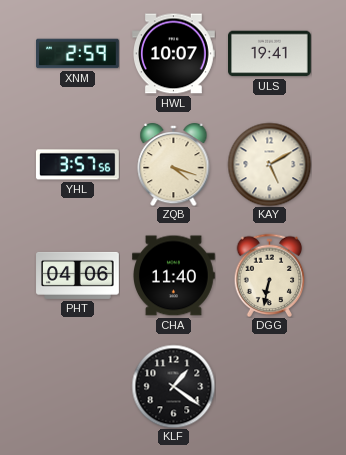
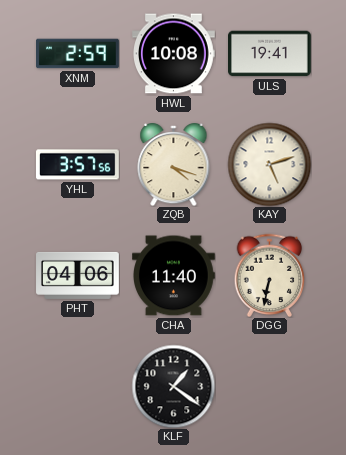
HWL: 10:07 -> 10:08 (174, 54)
KAY: 5:10 -> 5:12 (269, 164)
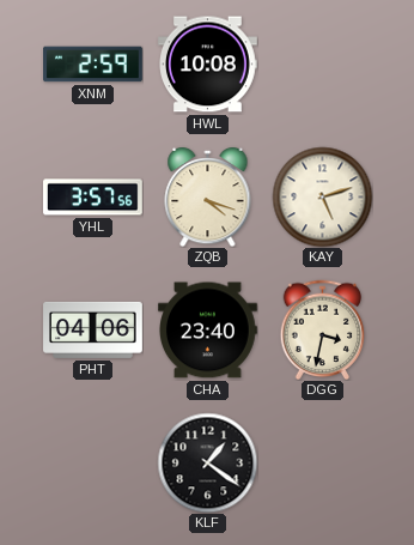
ULS: 19:41 -> none (270, 54)
CHA: 11:40 -> 23:40 (208, 331)
DGG: 6:32 -> 3:32 (323, 329)
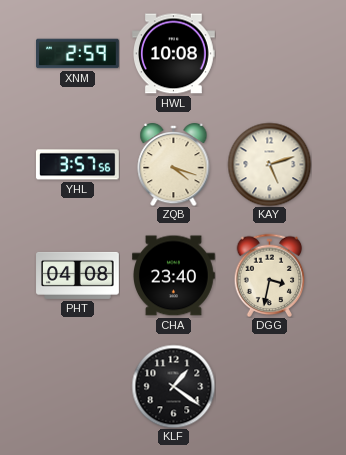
PHT: 04:06 -> 04:08 (78, 275)
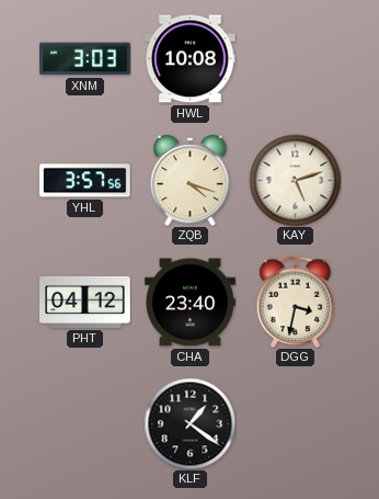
XNM: 2:59 -> 3:03 (85, 59)
PHT: 04:08 -> 04:12 (85, 302)
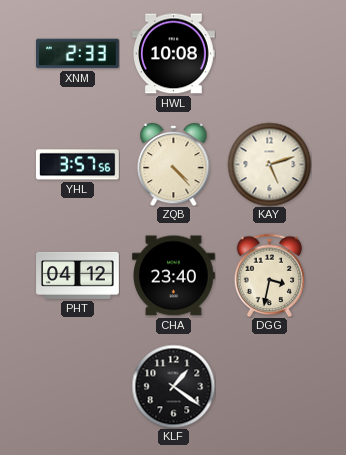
XNM: 3:03 -> 2:33 (78, 54)
ZQB: 4:18 -> 4:23 (174, 164)
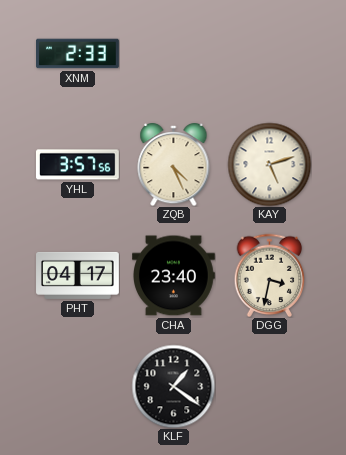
HWL: 10:08 -> none (174, 54)
ZQB: 4:23 -> 4:26 (174, 164)
PHT: 04:12 -> 04:17 (78, 275)
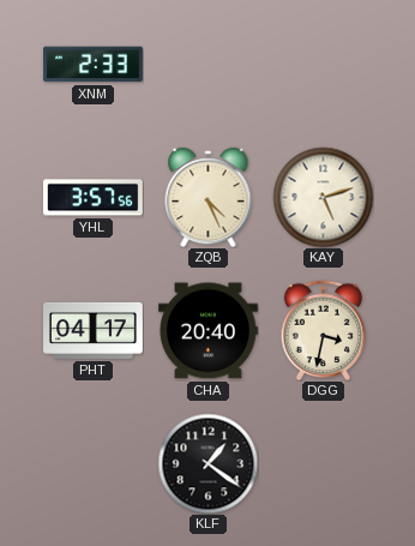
CHA: 23:40 -> 20:40 (209, 331)
